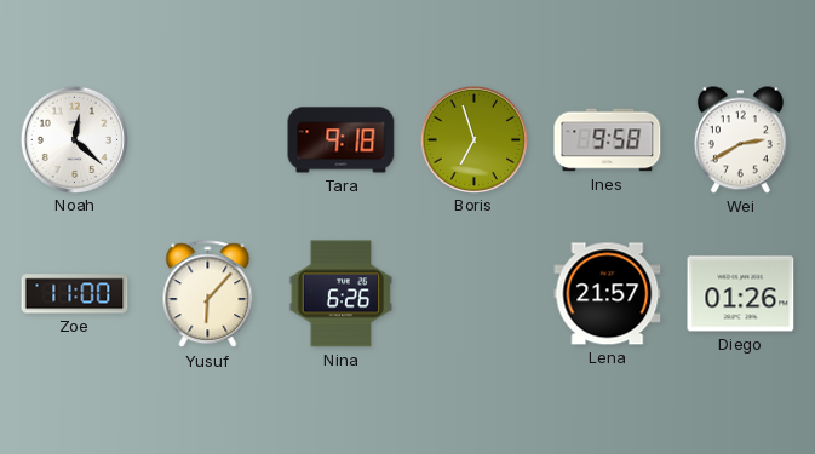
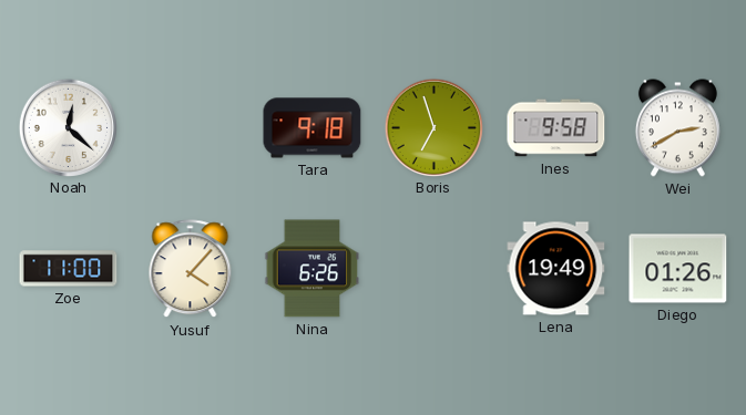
Yusuf: 6:07 -> 4:07 (191, 269)
Lena: 21:57 -> 19:49 (556, 269)
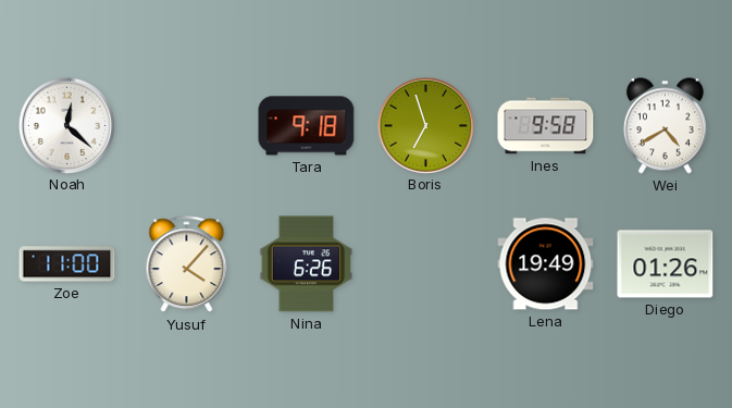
Wei: 2:40 -> 4:40 (665, 126)
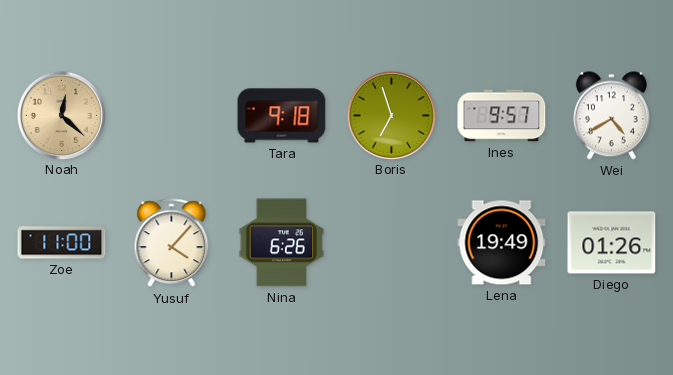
Noah dial: white -> champagne (61, 115)
Ines: 9:58 -> 9:57 (502, 116)
